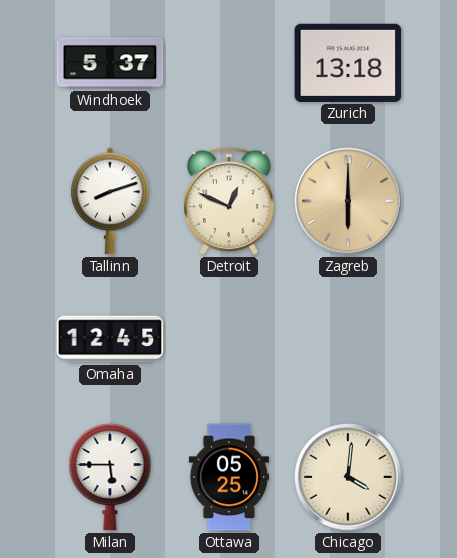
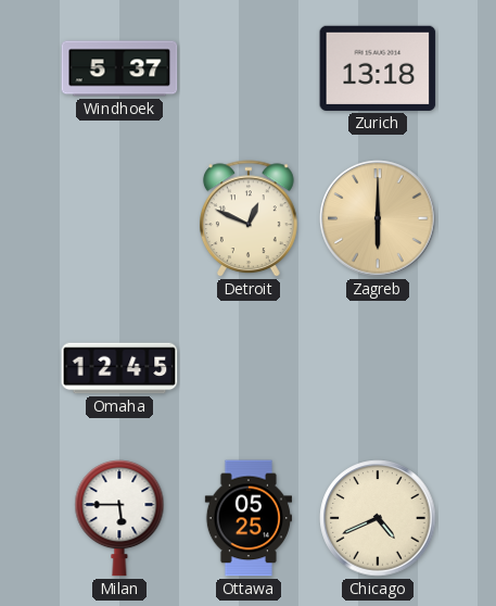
Tallinn: 8:12 -> none (110, 201)
Chicago: 4:01 -> 4:41 (378, 518)
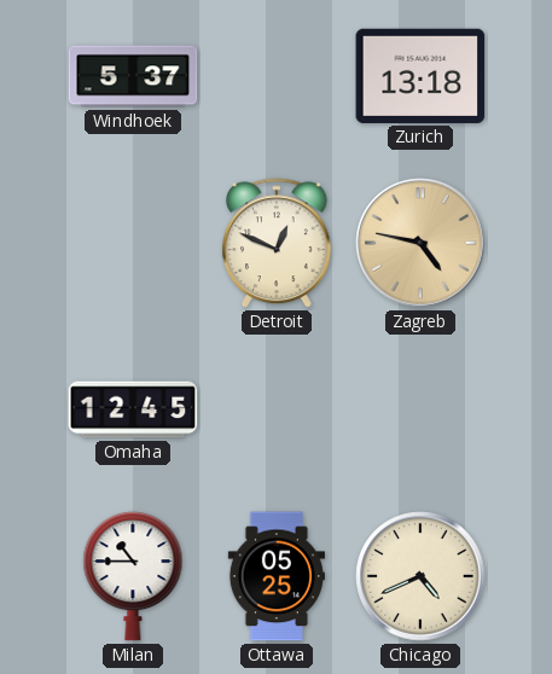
Zagreb: 6:00 -> 4:47 (420, 243)
Milan: 5:45 -> 10:45 (133, 577)
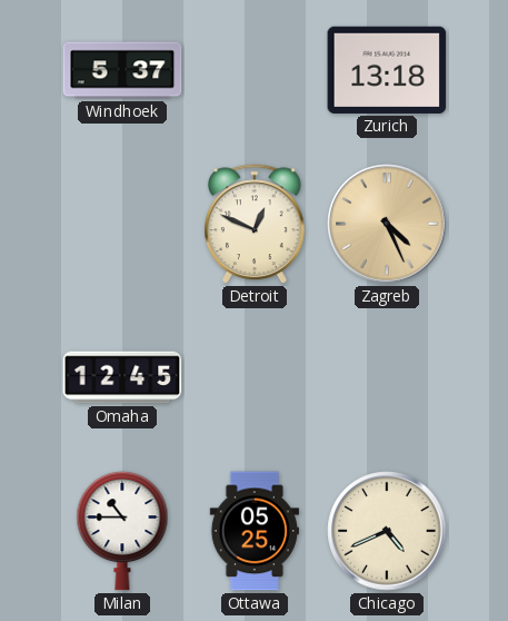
Zagreb: 4:47 -> 4:26 (387, 224)
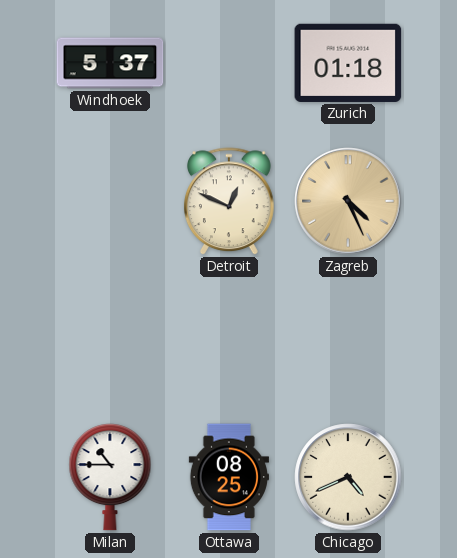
Zurich: 13:18 -> 01:18 (348, 63)
Omaha: 12:45 -> none (122, 377)
Ottawa: 05:25 -> 08:25 (229, 477)
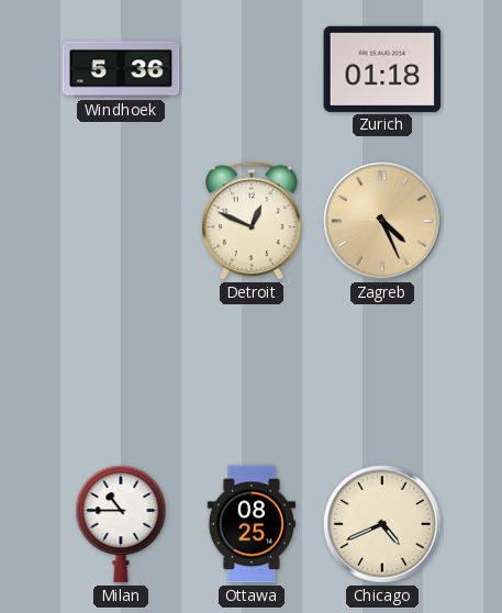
Windhoek: 5:37 -> 5:36 (121, 69)
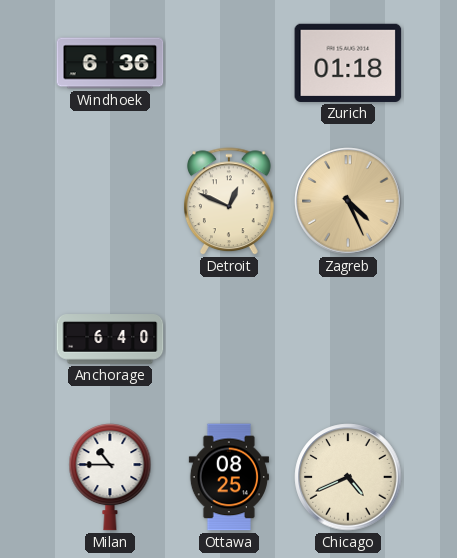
Windhoek: 5:36 -> 6:36 (110, 63)
Anchorage: none -> 6:40 (110, 339)
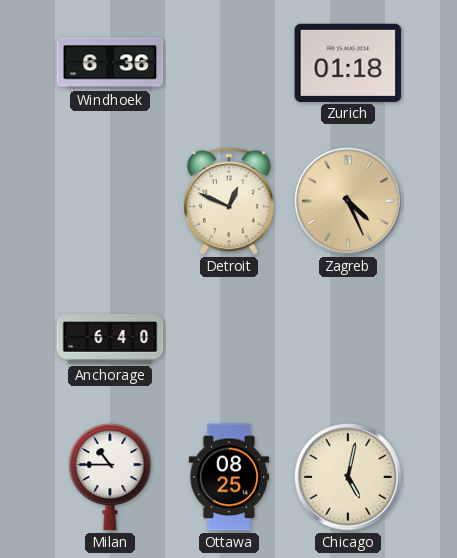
Chicago: 4:41 -> 5:02 (348, 477)
